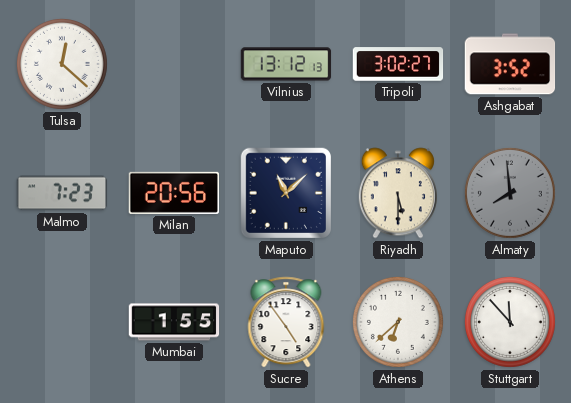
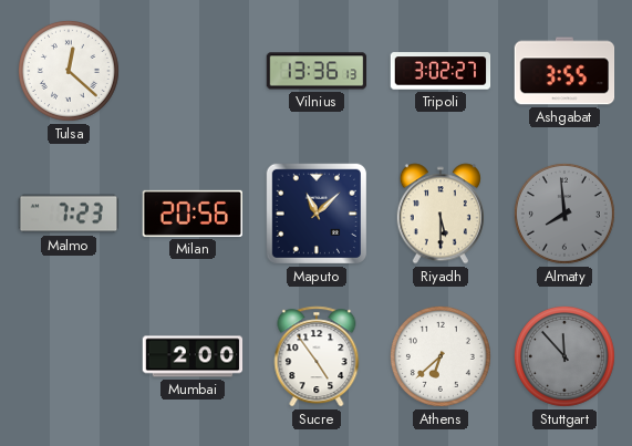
Vilnius: 13:12 -> 13:36 (317, 71)
Ashgabat: 3:52 -> 3:55 (564, 71)
Mumbai: 1:55 -> 2:00 (193, 356)
Stuttgart dial: white -> grey (564, 356)
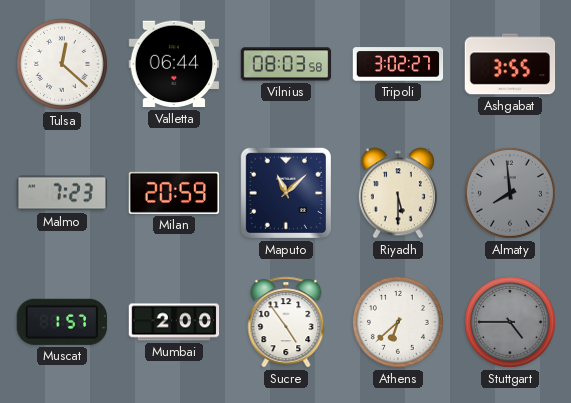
Valletta: none -> 06:44 (173, 64)
Vilnius: 13:36 -> 08:03 (286, 64)
Milan: 20:56 -> 20:59 (173, 193)
Muscat: none -> 1:57 (62, 322)
Stuttgart: 11:53 -> 4:45 (510, 322)
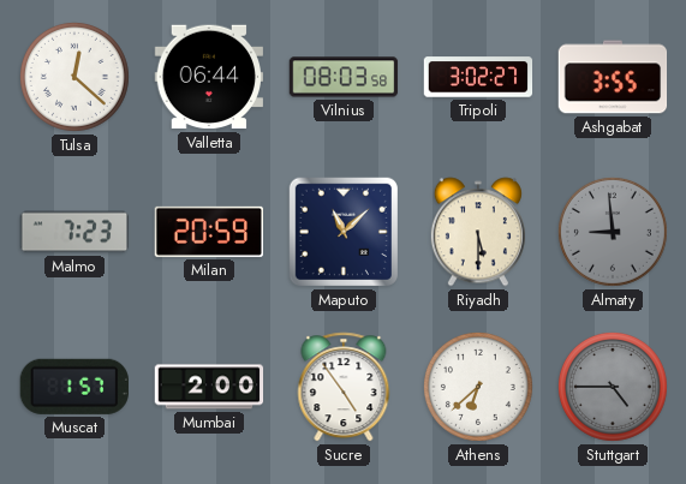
Almaty: 7:59 -> 8:59 (613, 232)
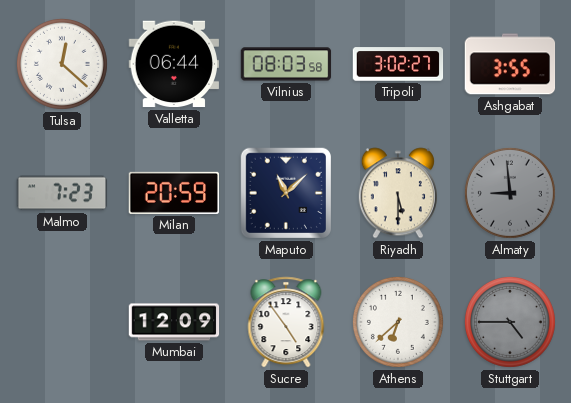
Muscat: 1:57 -> none (74, 387)
Mumbai: 2:00 -> 12:09 (174, 322)
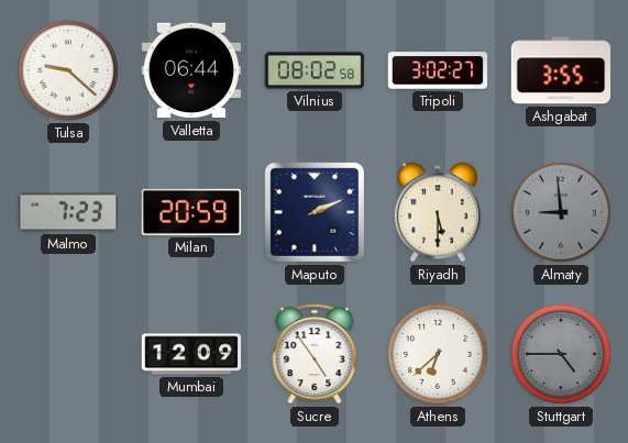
Tulsa: 12:22 -> 9:22 (68, 70)
Vilnius: 08:03 -> 08:02 (315, 70)
Maputo: 11:08 -> 2:11 (315, 212)
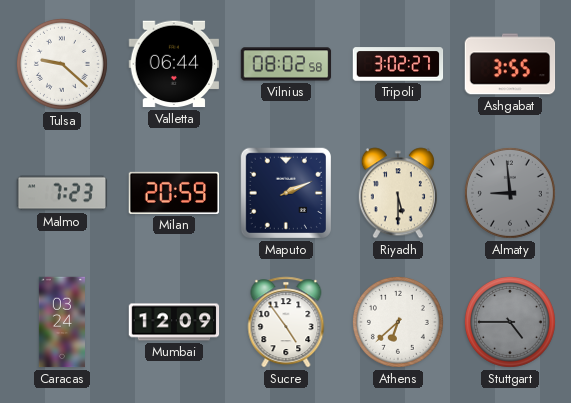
Caracas: none -> 03:24 (61, 322)
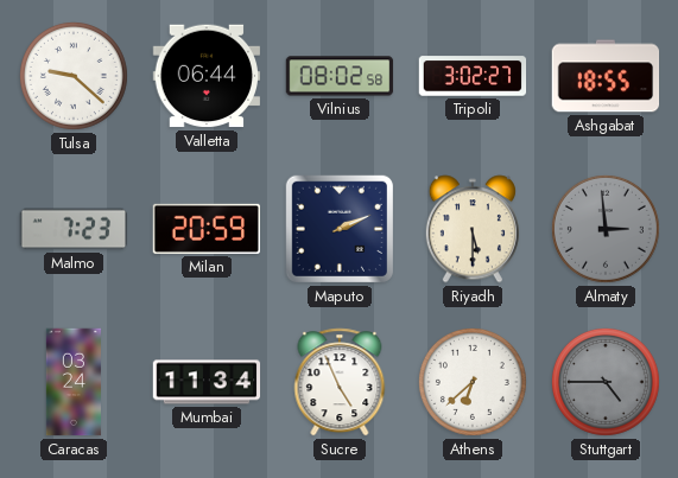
Ashgabat: 3:55 -> 18:55 (606, 76)
Almaty: 8:59 -> 2:59 (606, 229)
Mumbai: 12:09 -> 11:34 (207, 382)
Sucre: 4:54 -> 4:56 (340, 382)
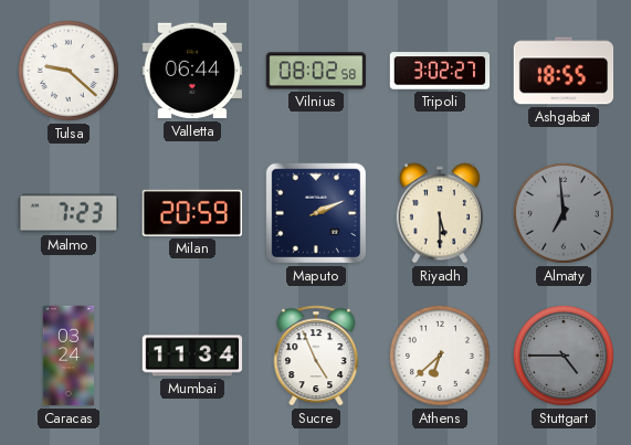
Almaty: 2:59 -> 6:59 (564, 213)
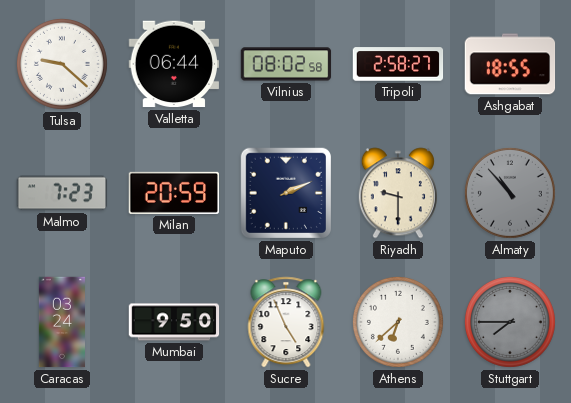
Tripoli: 3:02 -> 2:58 (398, 64)
Riyadh: 5:30 -> 9:30 (398, 193)
Almaty: 6:59 -> 10:53 (510, 193)
Mumbai: 11:34 -> 9:50 (174, 322)
Stuttgart: 4:45 -> 7:45 (510, 322)
